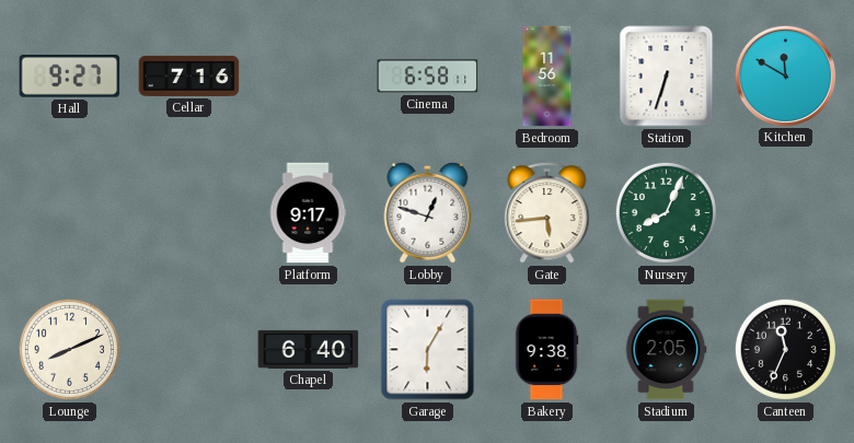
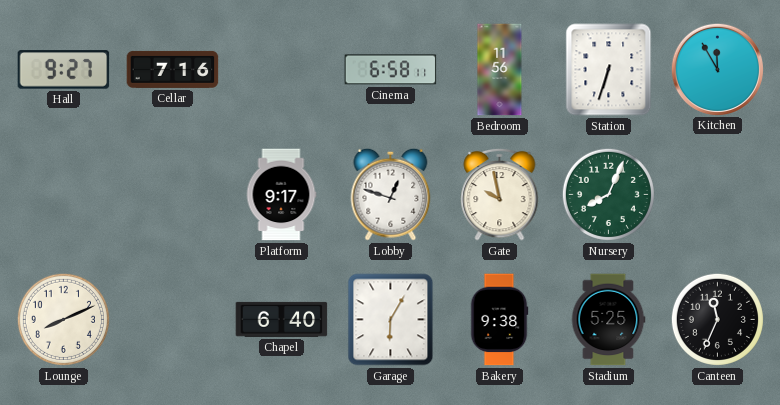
Kitchen: 11:50 -> 11:55 (717, 69)
Gate: 5:44 -> 9:58 (500, 194)
Stadium: 2:05 -> 5:25 (608, 320)
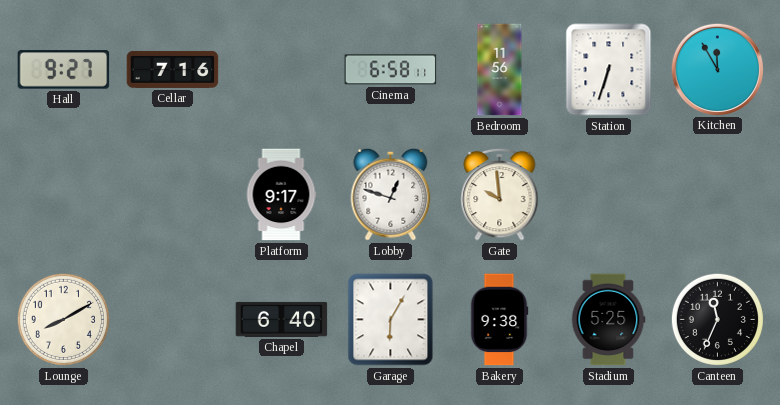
Gate: 9:58 -> 9:59 (500, 194)
Nursery: 8:04 -> none (608, 194)
Lounge: 8:11 -> 8:10 (63, 319)
